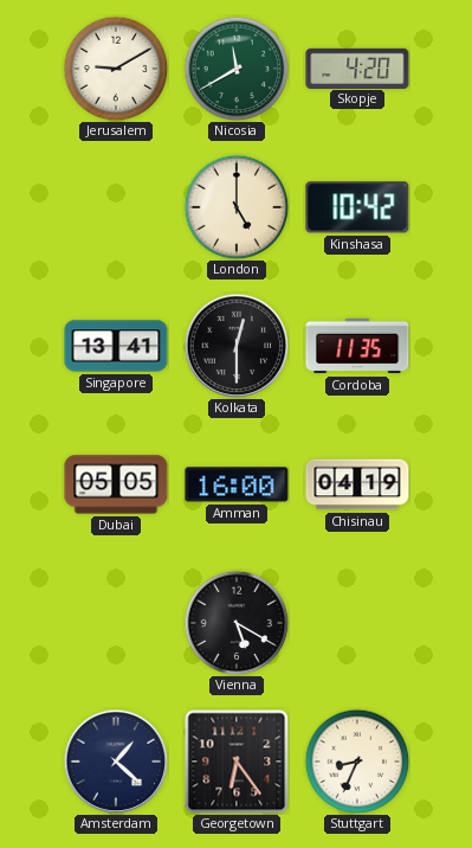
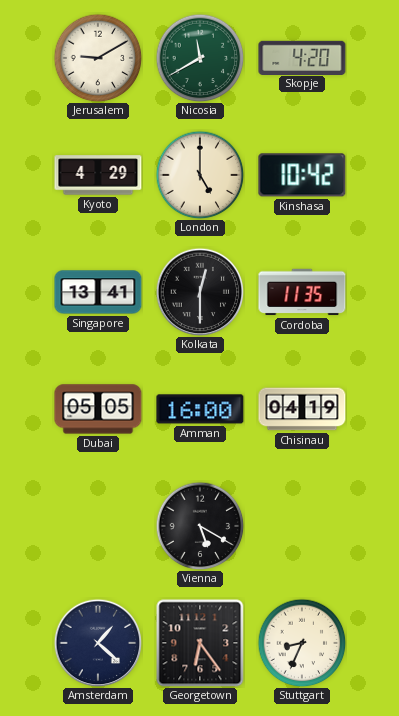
Kyoto: none -> 4:29 (98, 175)
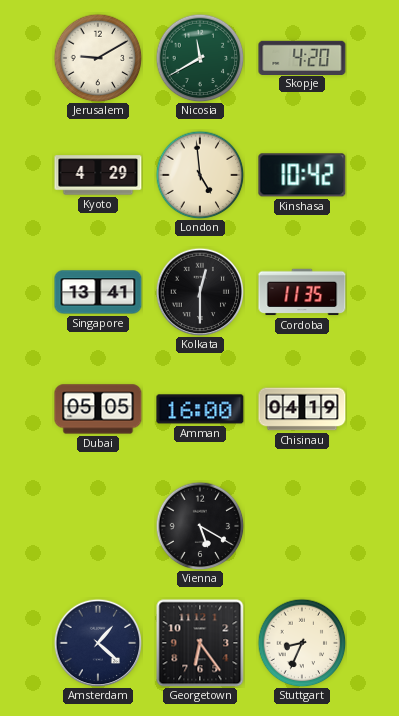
London: 5:00 -> 4:59 (200, 175)
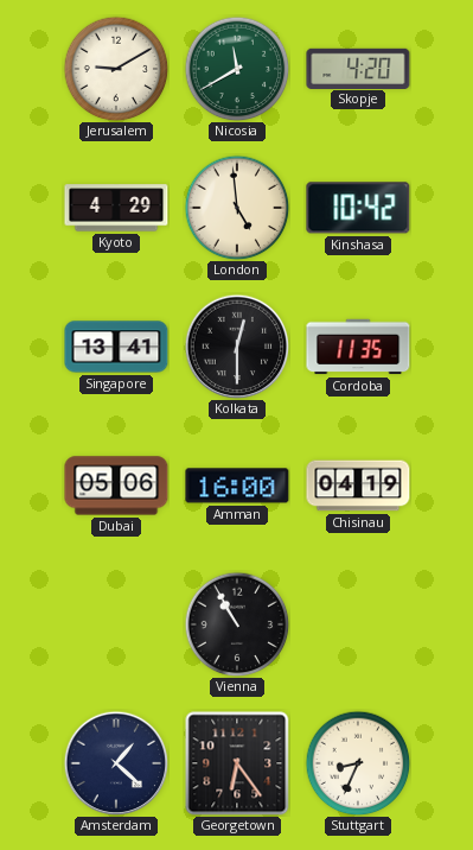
Dubai: 05:05 -> 05:06 (116, 486)
Vienna: 5:20 -> 10:55 (237, 624)
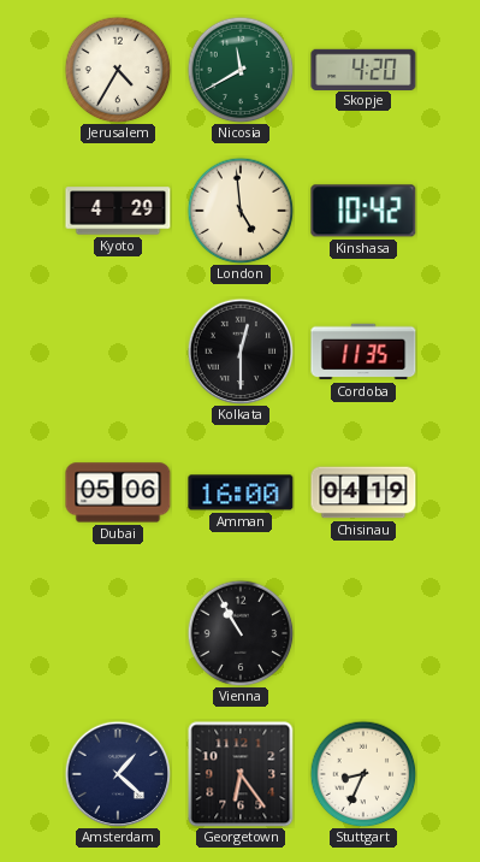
Jerusalem: 9:10 -> 4:35 (118, 70)
Singapore: 13:41 -> none (116, 347)
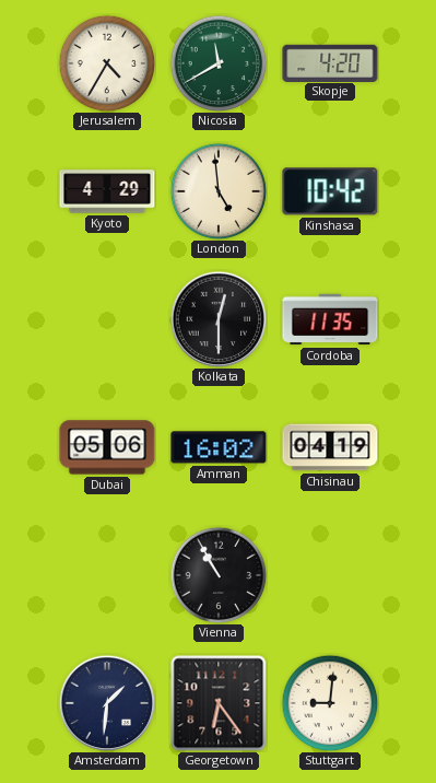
Amman: 16:00 -> 16:02 (219, 447)
Amsterdam: 1:22 -> 1:31 (107, 703)
Stuttgart: 8:34 -> 9:01 (330, 703)
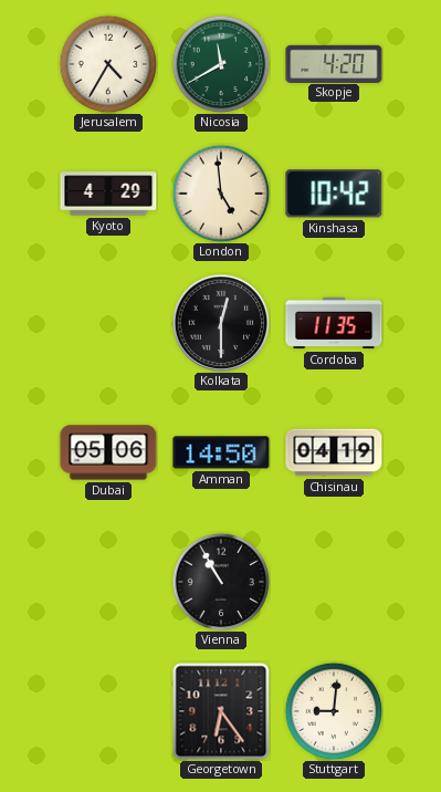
Amman: 16:02 -> 14:50 (221, 452)
Amsterdam: 1:31 -> none (107, 703)
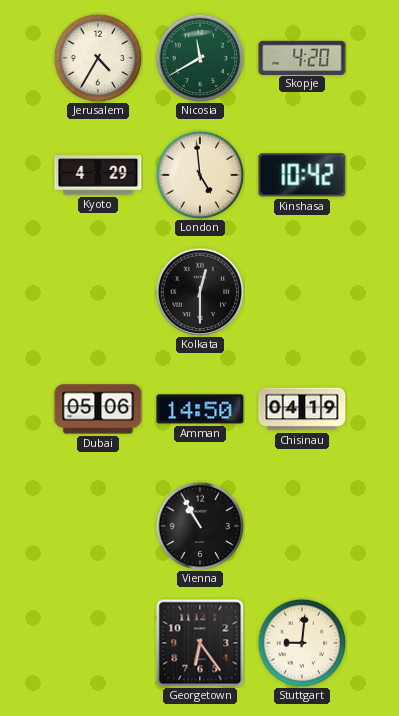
Cordoba: 11:35 -> none (334, 323)
